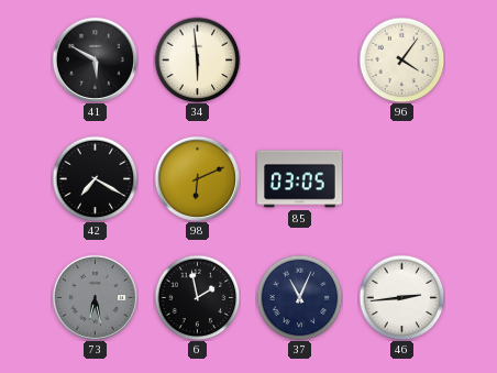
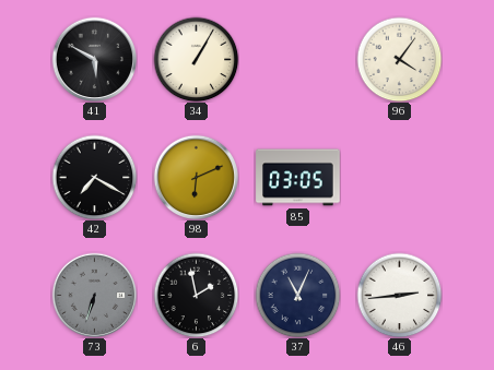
34: 5:59 -> 1:05 (196, 59)
73: 6:28 -> 6:33 (94, 295)
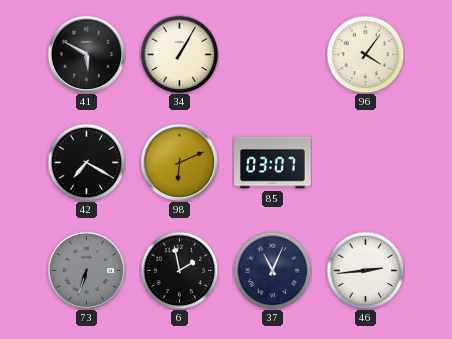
85: 03:05 -> 03:07 (273, 163)
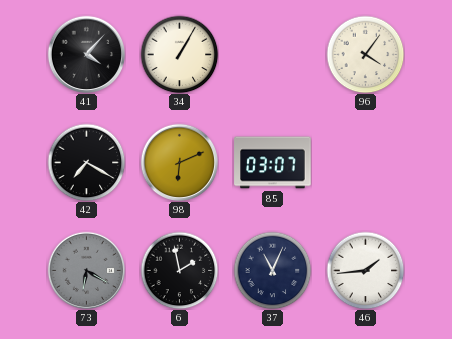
41: 5:50 -> 4:07 (86, 54)
73: 6:33 -> 6:20 (86, 270)
46: 2:44 -> 1:44 (365, 270)
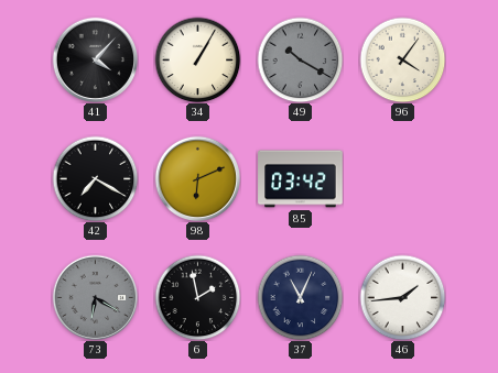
49: none -> 10:20 (300, 59)
85: 03:07 -> 03:42 (301, 179)
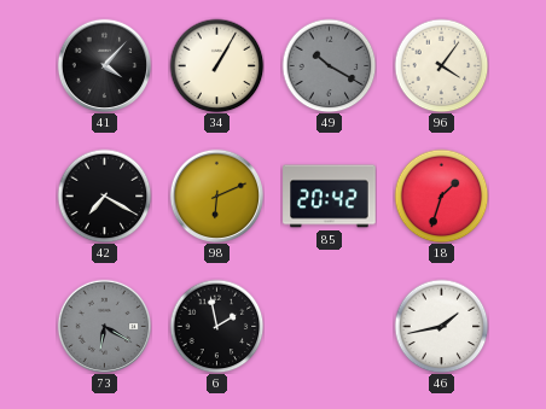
85: 03:42 -> 20:42 (330, 197)
18: none -> 1:33 (441, 195)
37: 11:04 -> none (300, 297)
46: 1:44 -> 1:43 (441, 326)
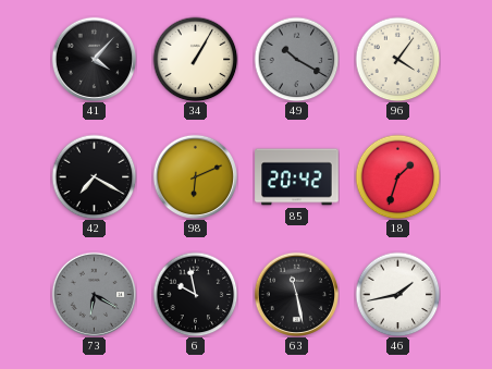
6: 1:58 -> 9:58 (195, 294)
63: none -> 11:28 (296, 294)
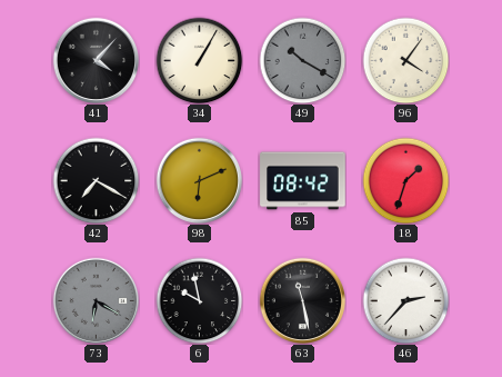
85: 20:42 -> 08:42 (303, 181)
46: 1:43 -> 2:37 (405, 300)
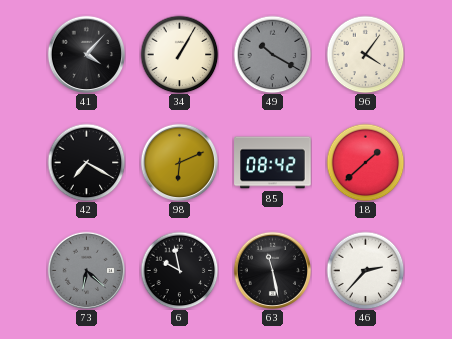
18: 1:33 -> 1:38 (365, 162)
73: 6:20 -> 6:22 (86, 270)
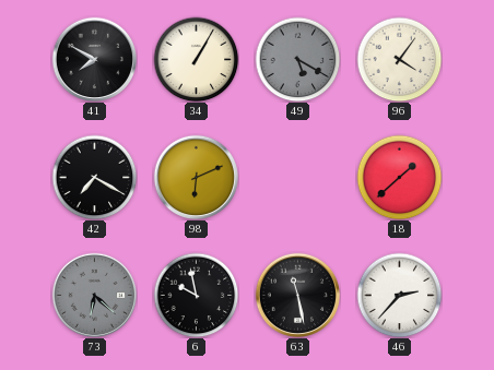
41: 4:07 -> 7:50 (94, 59)
49: 10:20 -> 5:20 (297, 59)
85: 08:42 -> none (273, 163)
